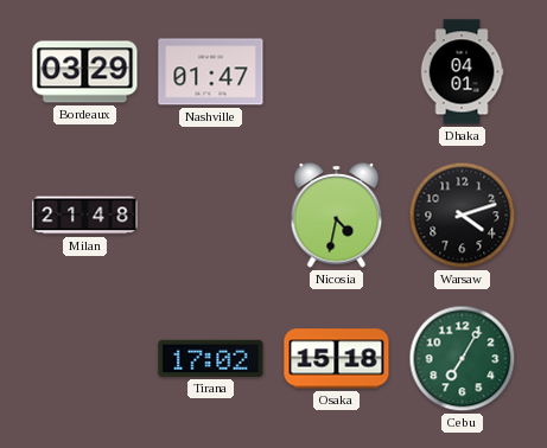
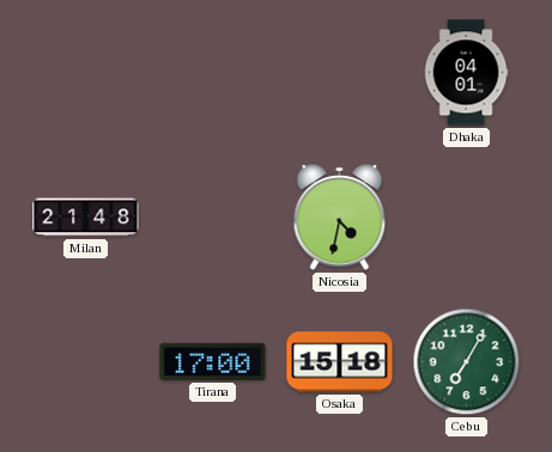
Bordeaux: 03:29 -> none (85, 72)
Nashville: 01:47 -> none (211, 72)
Warsaw: 4:12 -> none (463, 216)
Tirana: 17:02 -> 17:00 (213, 361)
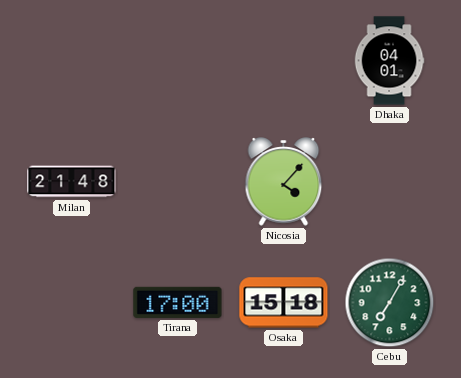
Nicosia: 4:32 -> 4:07 (284, 182)
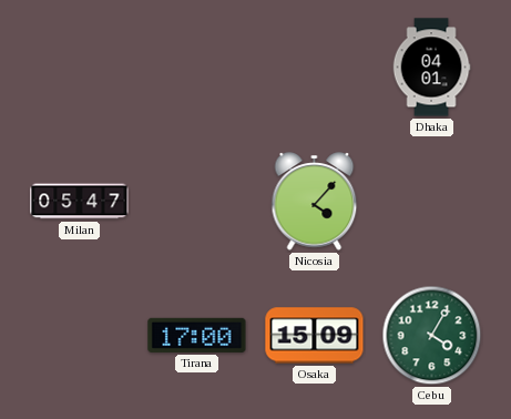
Milan: 21:48 -> 05:47 (80, 202)
Osaka: 15:18 -> 15:09 (315, 336)
Cebu: 7:05 -> 4:05 (432, 336)
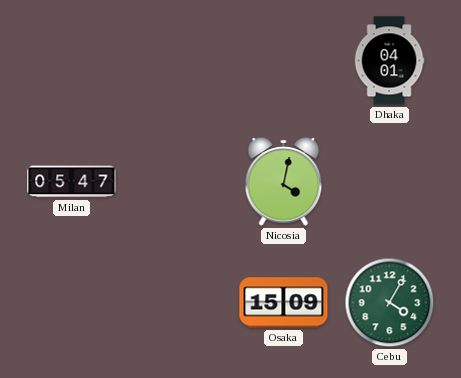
Nicosia: 4:07 -> 4:02 (284, 182)
Tirana: 17:00 -> none (197, 335)
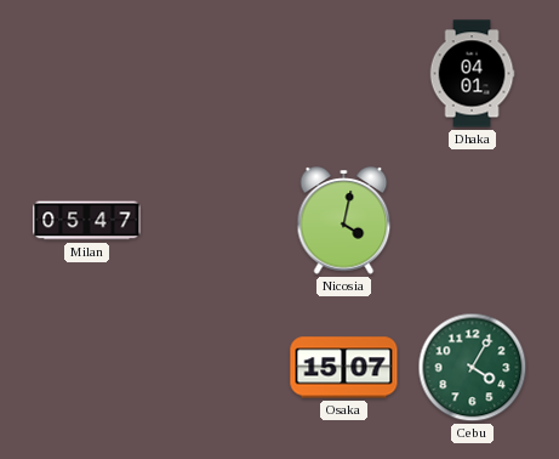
Osaka: 15:09 -> 15:07 (344, 368)
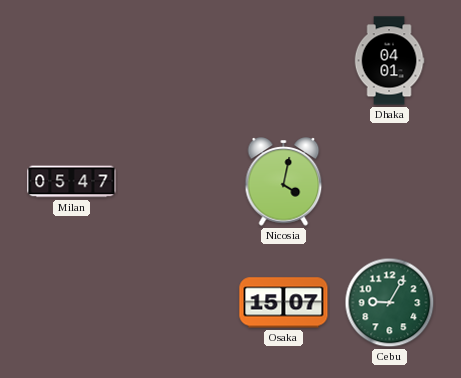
Cebu: 4:05 -> 9:05 (390, 303)
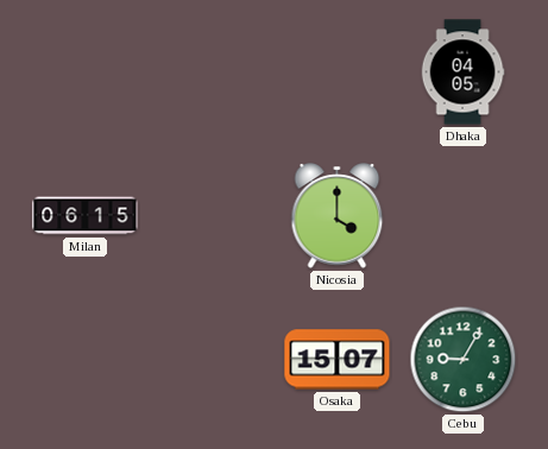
Dhaka: 04:01 -> 04:05 (462, 72)
Milan: 05:47 -> 06:15 (86, 216)
Nicosia: 4:02 -> 4:00 (338, 216)
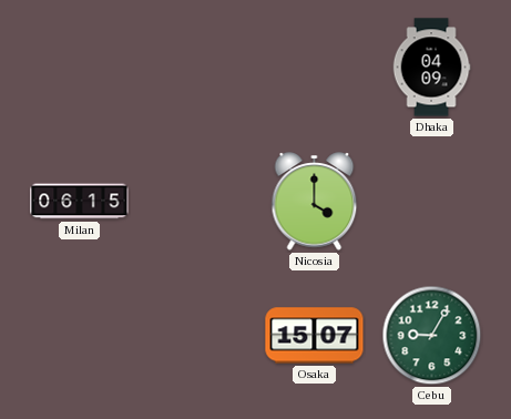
Dhaka: 04:05 -> 04:09 (431, 68)
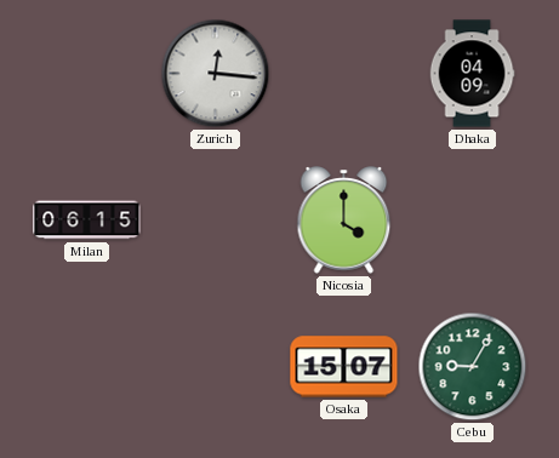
Zurich: none -> 12:16 (216, 74)
